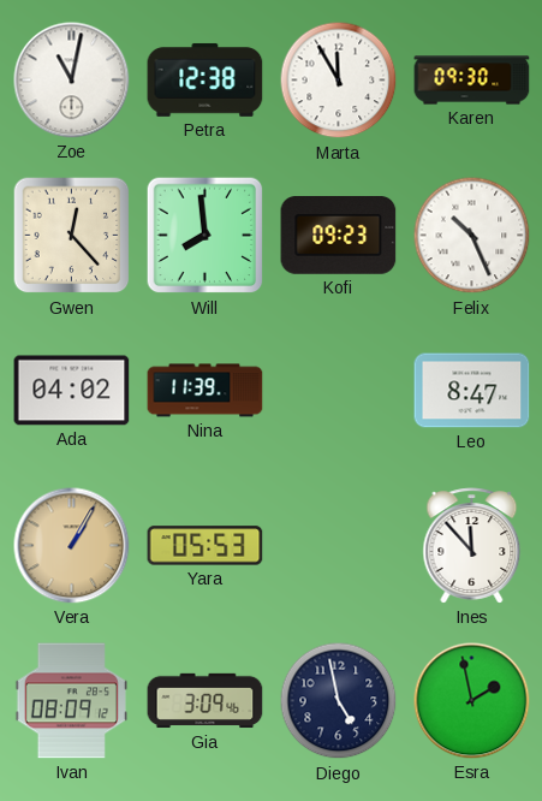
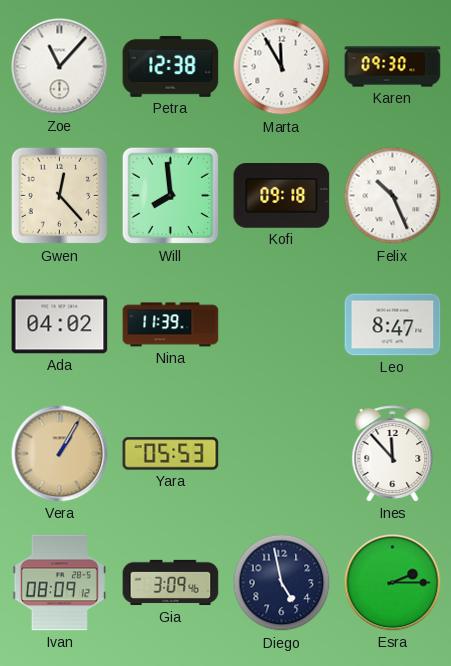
Zoe: 11:02 -> 11:07 (60, 67)
Kofi: 09:23 -> 09:18 (282, 196)
Esra: 1:58 -> 2:15 (393, 583)
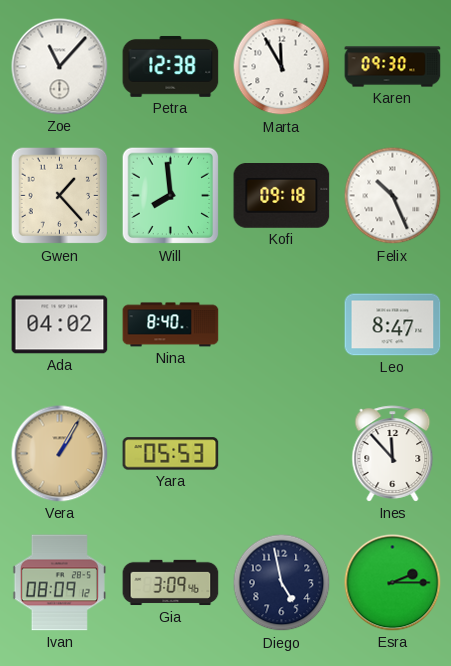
Gwen: 12:23 -> 1:23 (60, 196)
Nina: 11:39 -> 8:40 (171, 325)
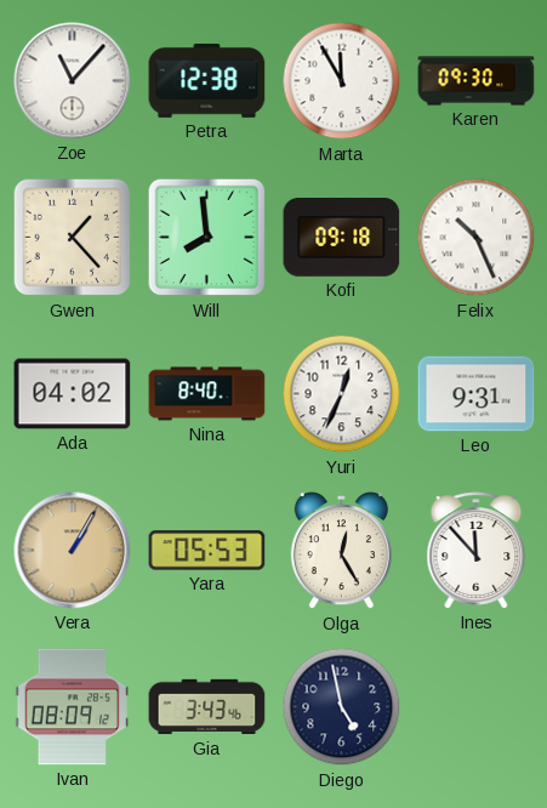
Yuri: none -> 12:34 (342, 394)
Leo: 8:47 -> 9:31 (477, 394)
Olga: none -> 12:25 (341, 551)
Gia: 3:09 -> 3:43 (207, 707)
Esra: 2:15 -> none (393, 583)
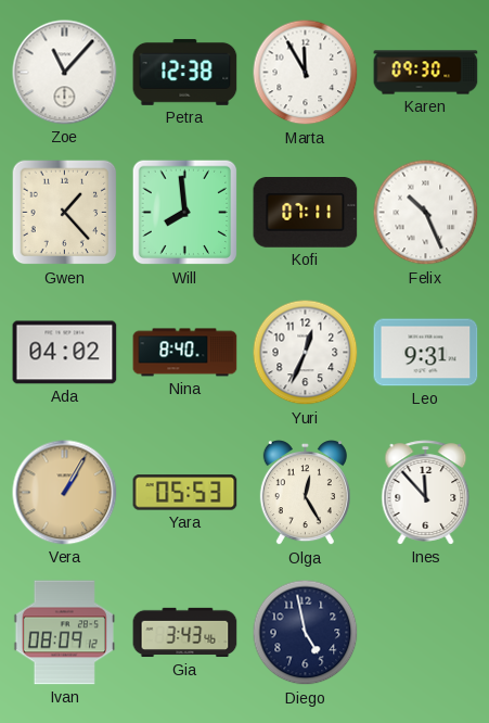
Kofi: 09:18 -> 07:11 (306, 213)
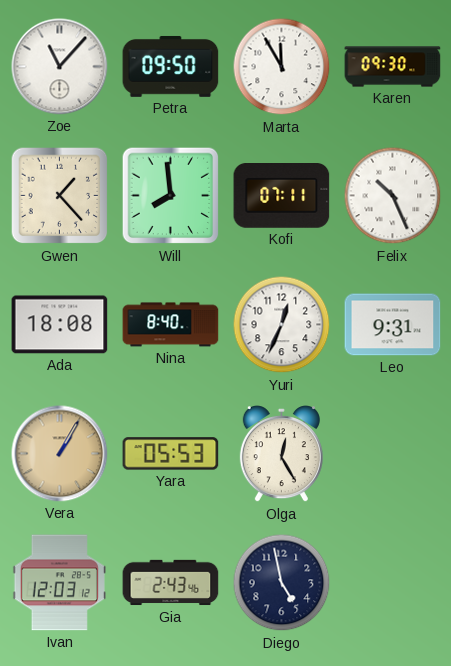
Petra: 12:38 -> 09:50 (171, 67)
Ada: 04:02 -> 18:08 (60, 325)
Ines: 11:53 -> none (426, 493)
Ivan: 08:09 -> 12:03 (59, 583)
Gia: 3:43 -> 2:43 (171, 583)
